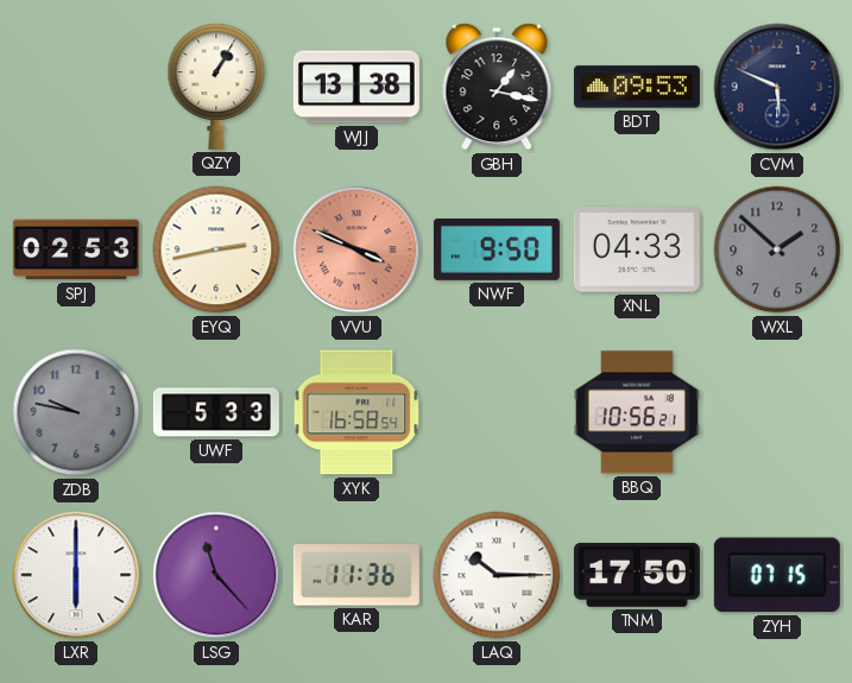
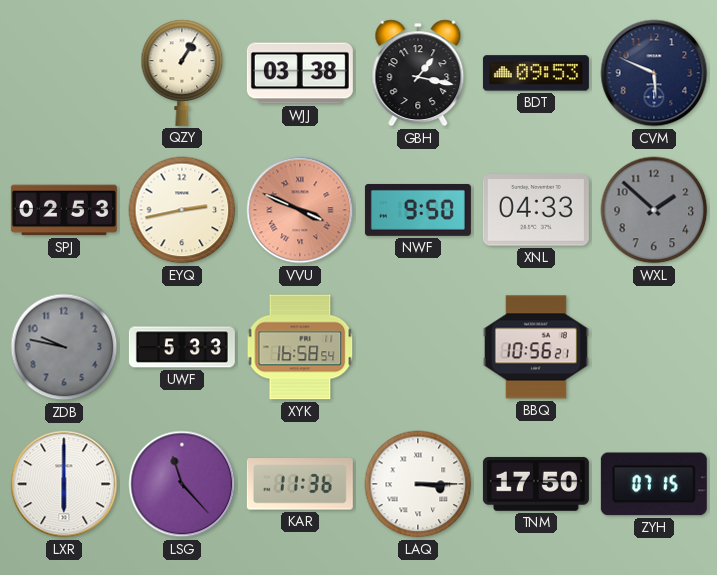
WJJ: 13:38 -> 03:38 (300, 73)
LAQ: 10:15 -> 3:15 (418, 484)
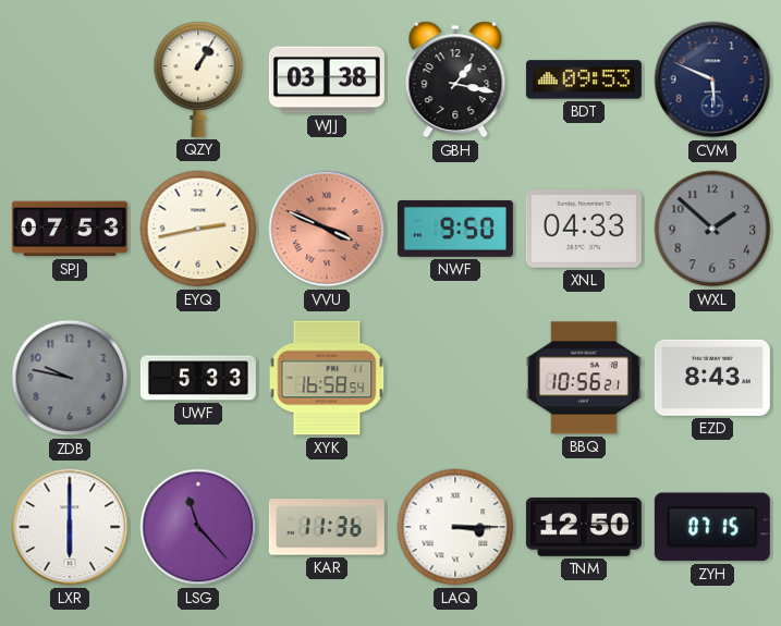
SPJ: 02:53 -> 07:53 (70, 229)
EZD: none -> 8:43 (712, 378)
TNM: 17:50 -> 12:50 (584, 527)
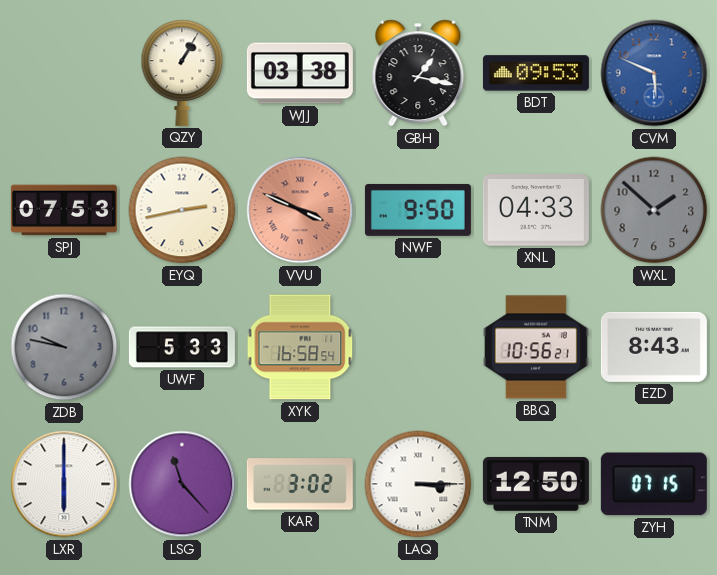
CVM dial: navy -> blue (654, 73)
KAR: 11:36 -> 3:02 (300, 484)
